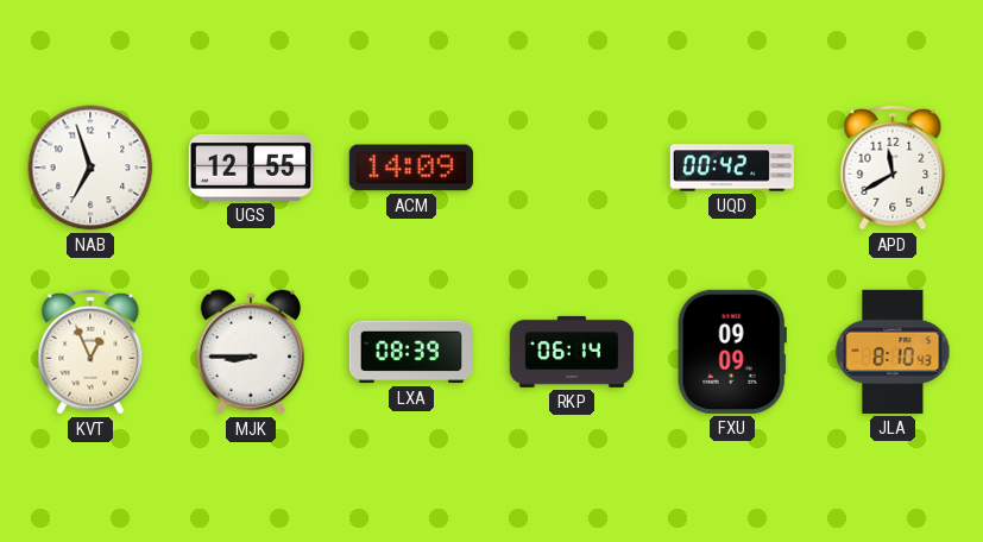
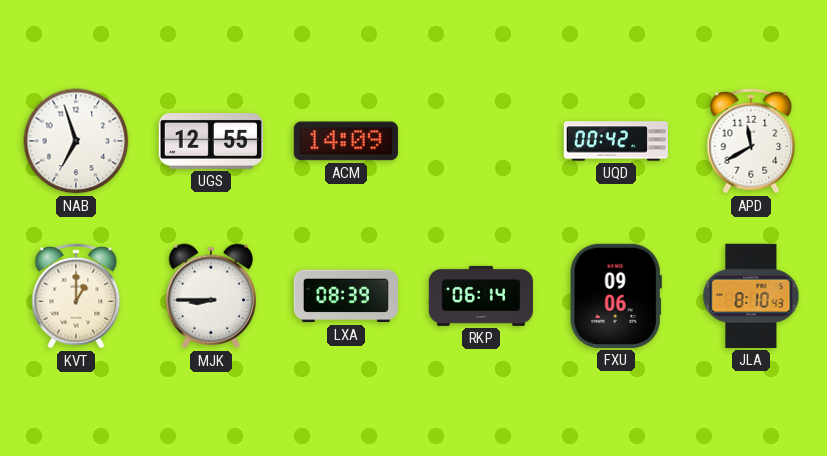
KVT: 12:56 -> 1:00 (76, 296)
FXU: 09:09 -> 09:06 (616, 296)
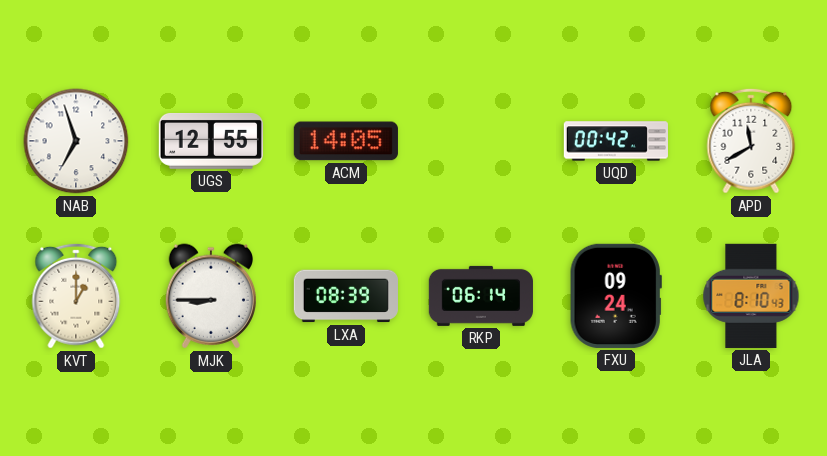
ACM: 14:09 -> 14:05 (346, 141)
FXU: 09:06 -> 09:24 (616, 296)
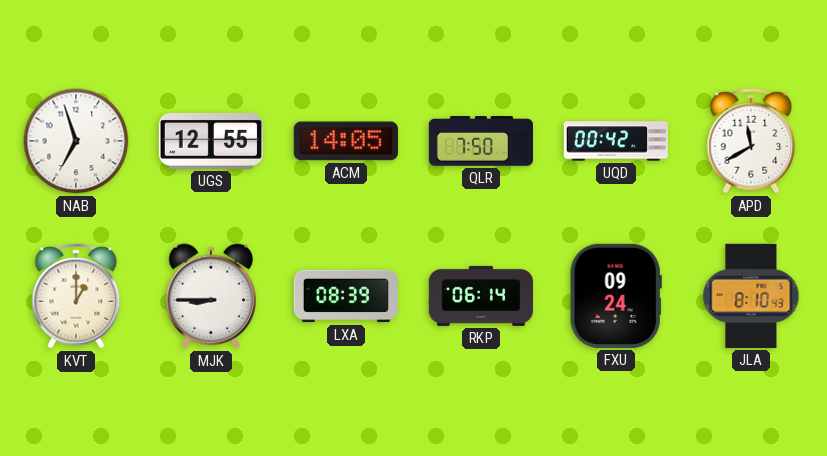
QLR: none -> 7:50 (481, 141)
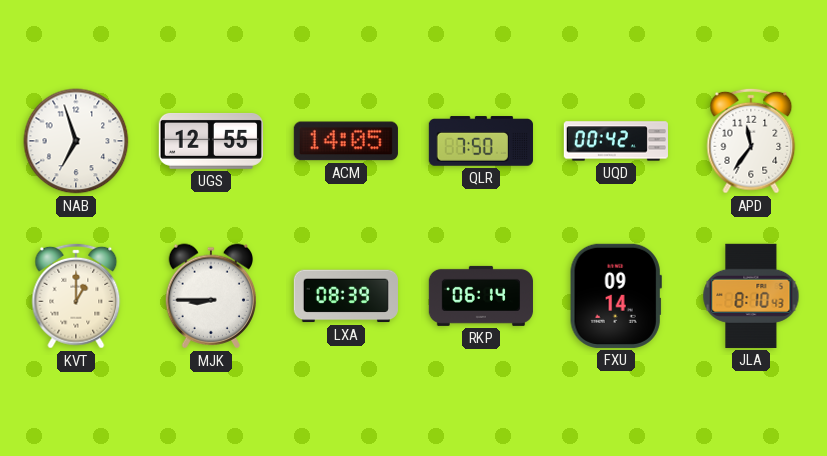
APD: 11:40 -> 11:36 (751, 141)
FXU: 09:24 -> 09:14 (616, 296)
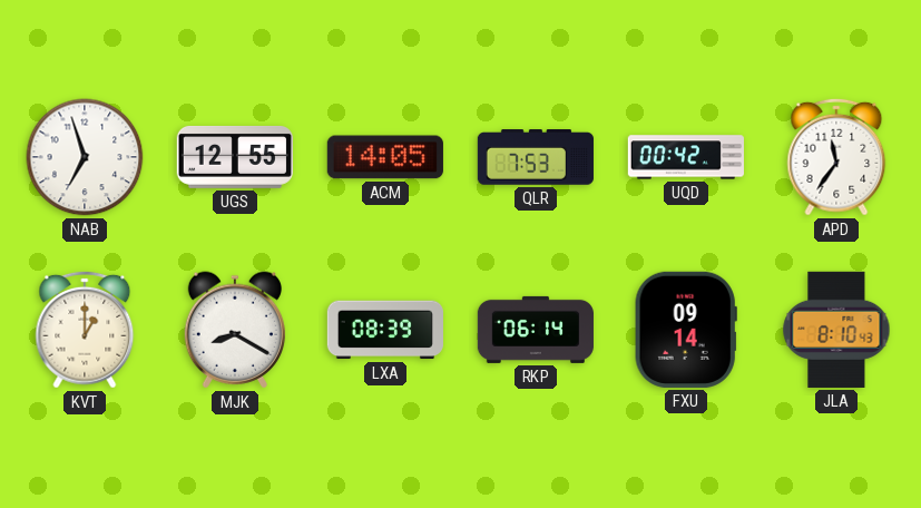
QLR: 7:50 -> 7:53 (536, 157)
MJK: 8:45 -> 8:20 (234, 330)
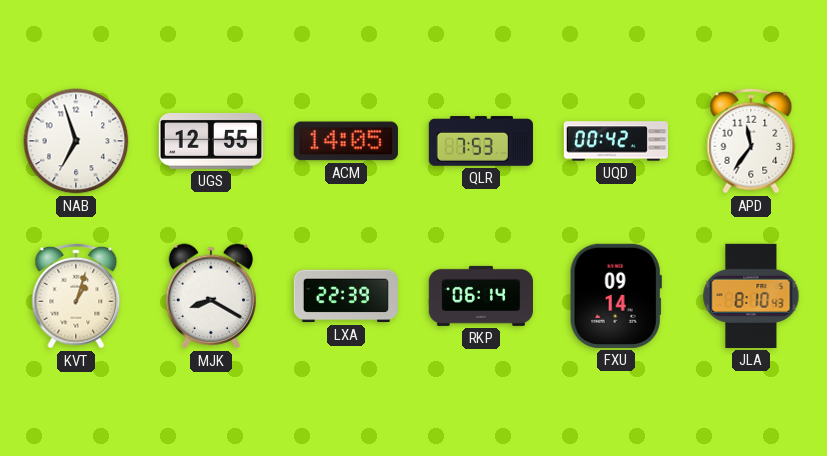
KVT: 1:00 -> 1:03 (76, 296)
LXA: 08:39 -> 22:39 (346, 296)
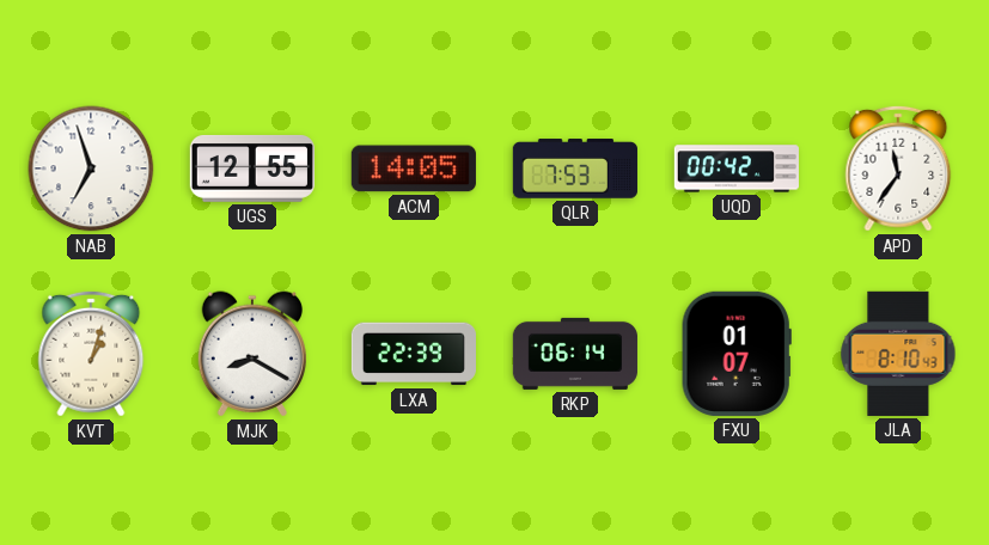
FXU: 09:14 -> 01:07 (737, 354)
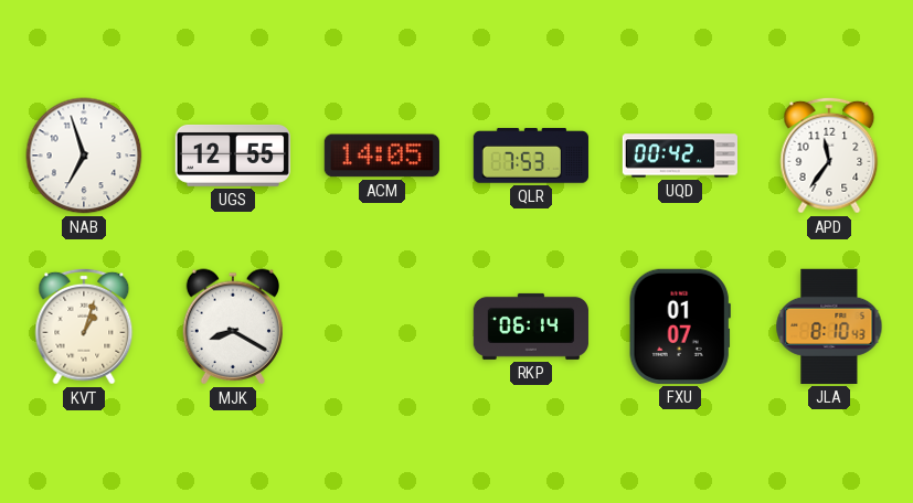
LXA: 22:39 -> none (414, 354)
